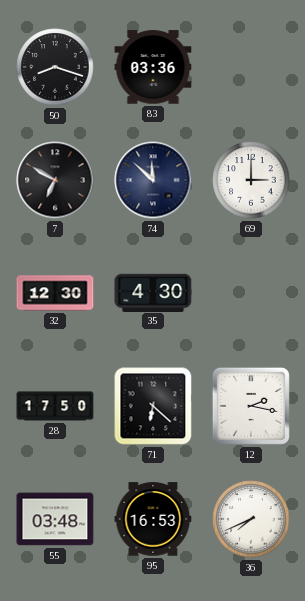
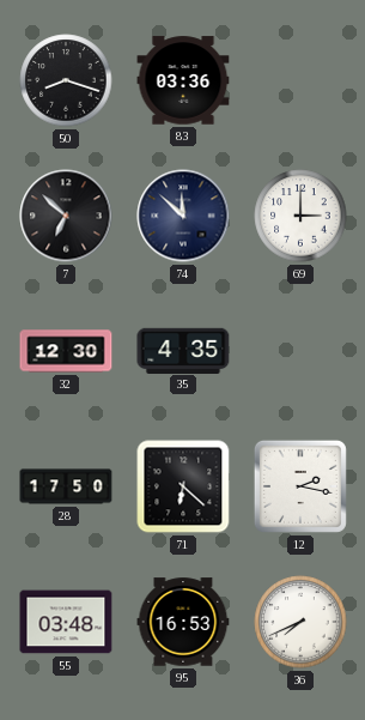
7: 6:50 -> 6:52 (66, 216)
35: 4:30 -> 4:35 (183, 350)
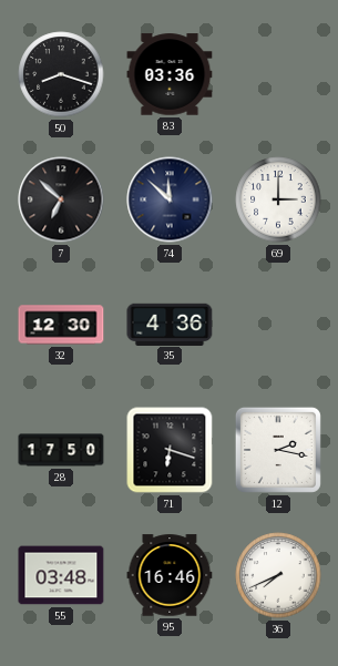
35: 4:35 -> 4:36 (170, 324)
71: 6:22 -> 6:18 (170, 450)
95: 16:53 -> 16:46 (170, 575)
